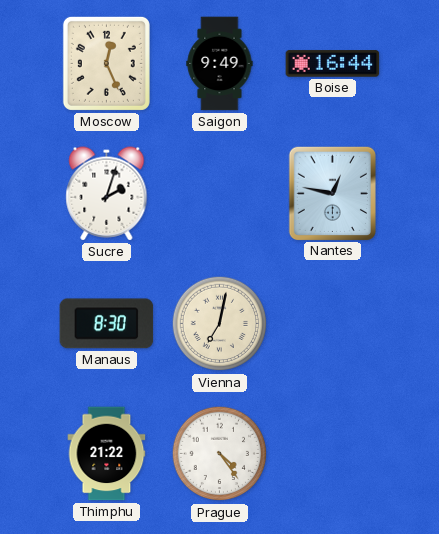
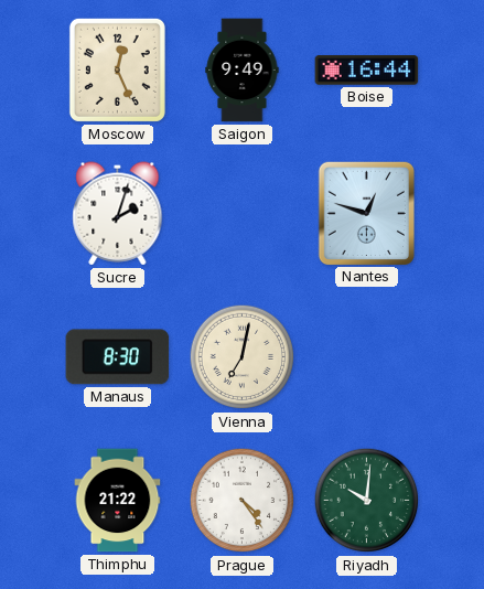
Nantes: 12:47 -> 12:48 (366, 213)
Riyadh: none -> 10:01 (367, 501)
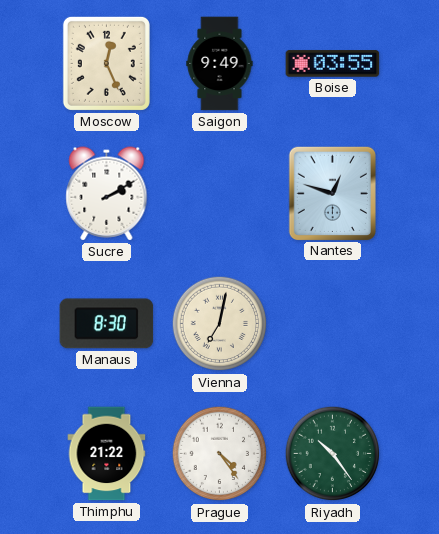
Boise: 16:44 -> 03:55 (333, 64)
Sucre: 2:03 -> 2:10 (107, 194)
Riyadh: 10:01 -> 10:24 (333, 454)
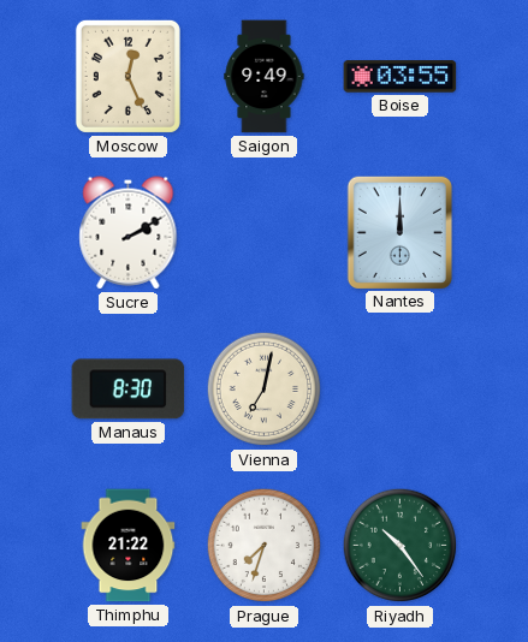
Nantes: 12:48 -> 12:00 (399, 232)
Prague: 4:24 -> 7:33 (265, 546)
